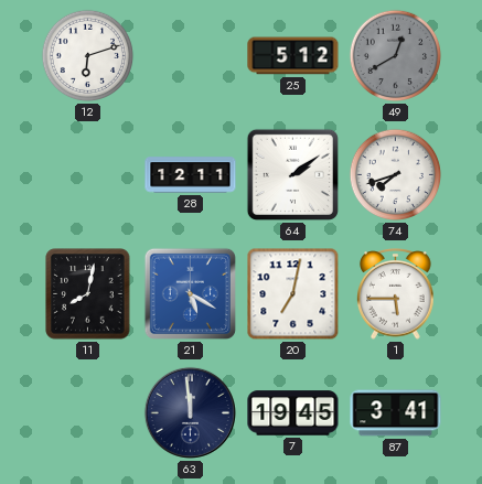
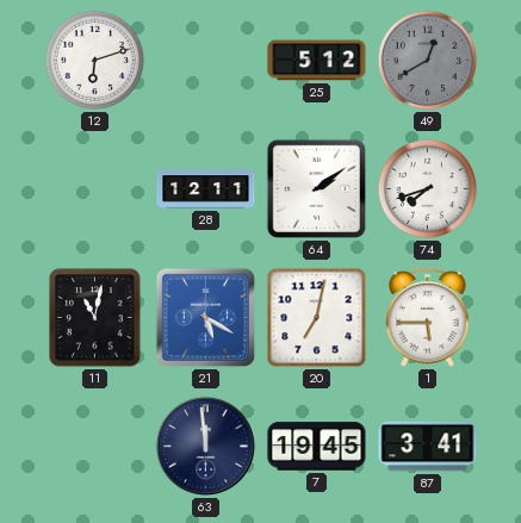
11: 8:02 -> 11:02 (95, 318)
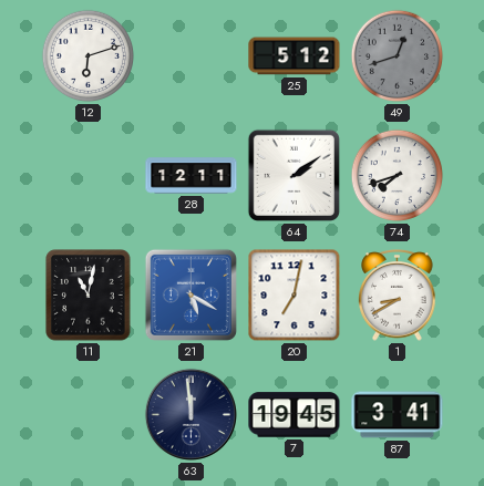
49: 12:40 -> 12:42 (398, 56)
1: 5:45 -> 8:40 (398, 296)
